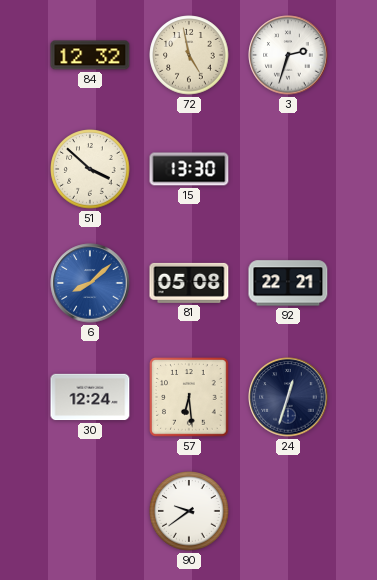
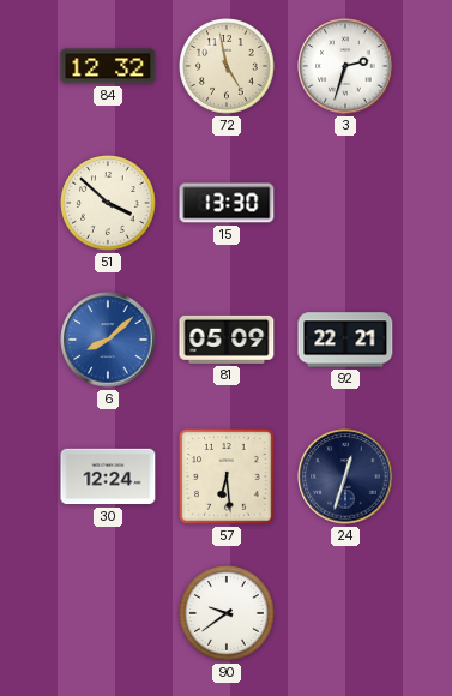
81: 05:08 -> 05:09 (227, 340)
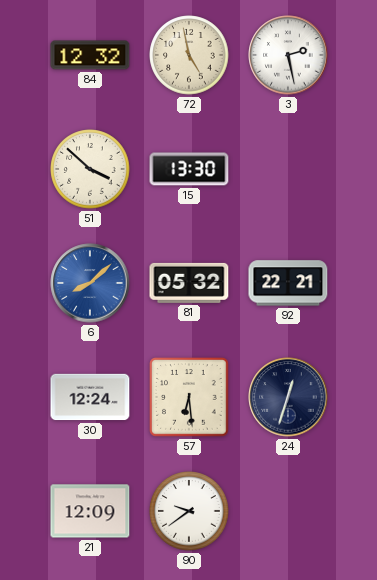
3: 2:33 -> 2:28 (288, 55)
81: 05:09 -> 05:32 (189, 283)
21: none -> 12:09 (90, 511)
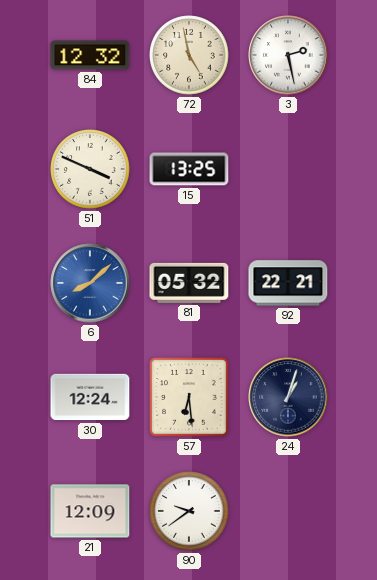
51: 3:52 -> 3:49 (90, 169)
15: 13:30 -> 13:25 (189, 169)
24: 12:33 -> 1:03 (288, 397)
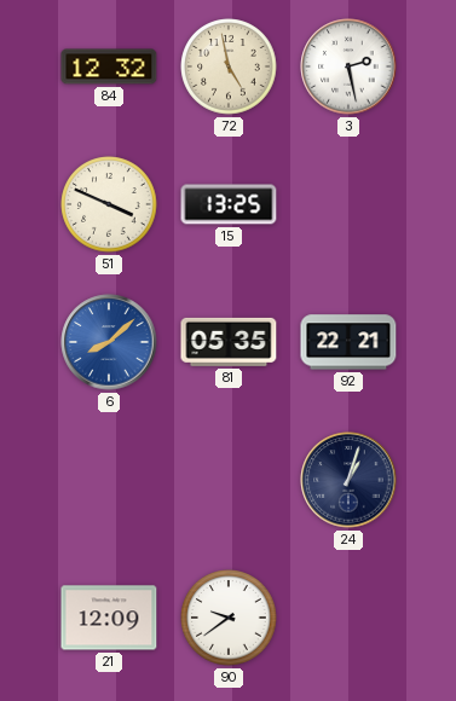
81: 05:32 -> 05:35 (229, 342)
30: 12:24 -> none (90, 397)
57: 6:29 -> none (189, 397)
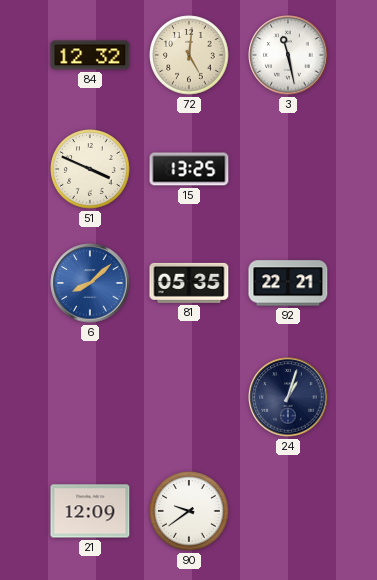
72: 4:58 -> 5:01 (189, 55)
3: 2:28 -> 11:28 (288, 55)
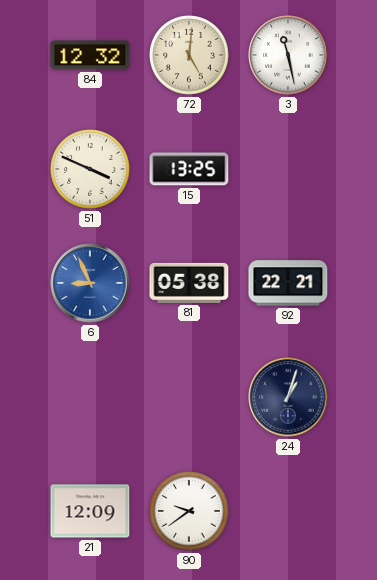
6: 8:08 -> 8:56 (90, 283)
81: 05:35 -> 05:38 (189, 283)
